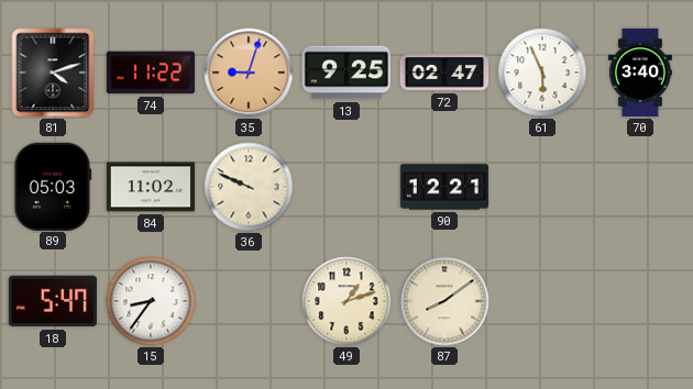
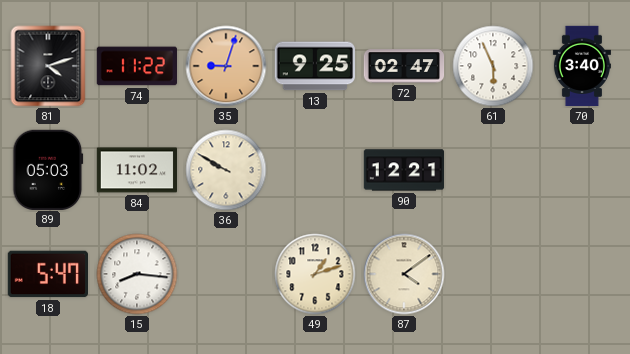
36: 9:49 -> 9:50 (226, 170)
15: 8:36 -> 8:16 (137, 274)
87: 8:09 -> 4:09 (404, 274)
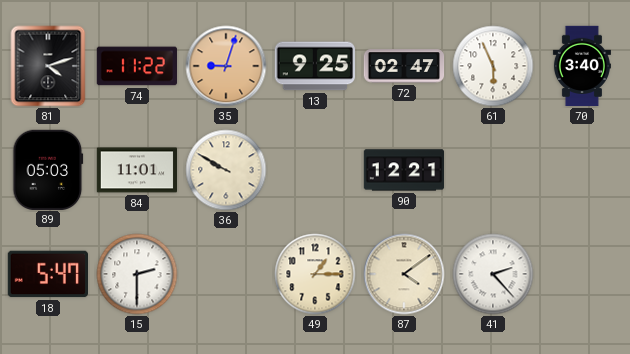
84: 11:02 -> 11:01 (137, 170)
15: 8:16 -> 2:30 (137, 274)
49: 1:12 -> 1:15 (315, 274)
41: none -> 2:23 (493, 274)
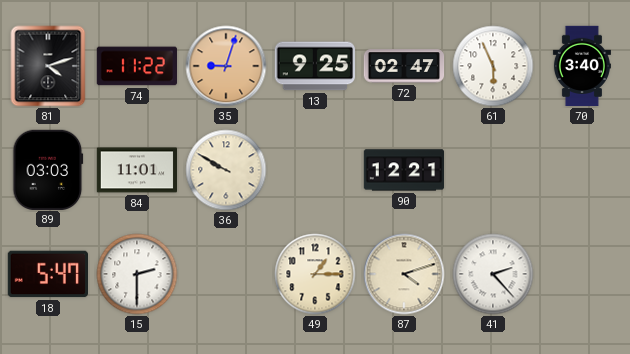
89: 05:03 -> 03:03 (48, 169)
87: 4:09 -> 4:12 (404, 274)
